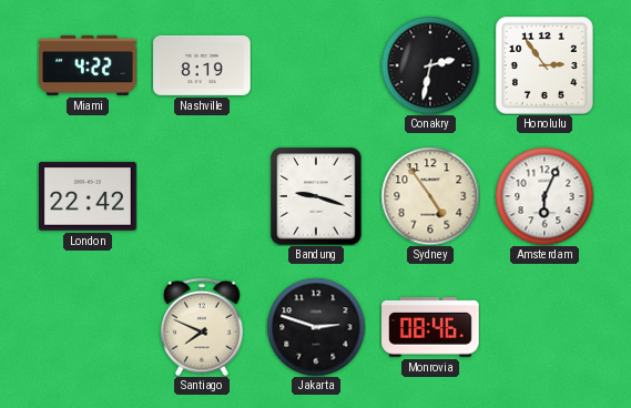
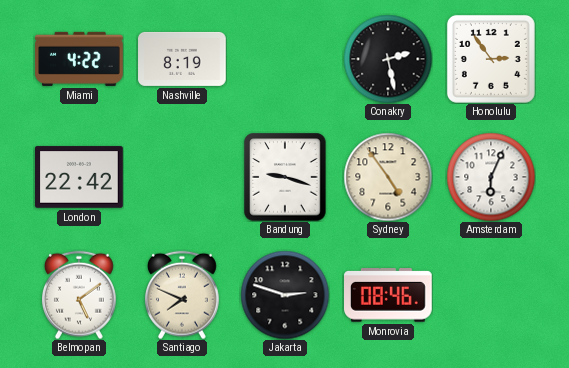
Conakry: 2:32 -> 2:28 (388, 59)
Belmopan: none -> 5:09 (79, 295)
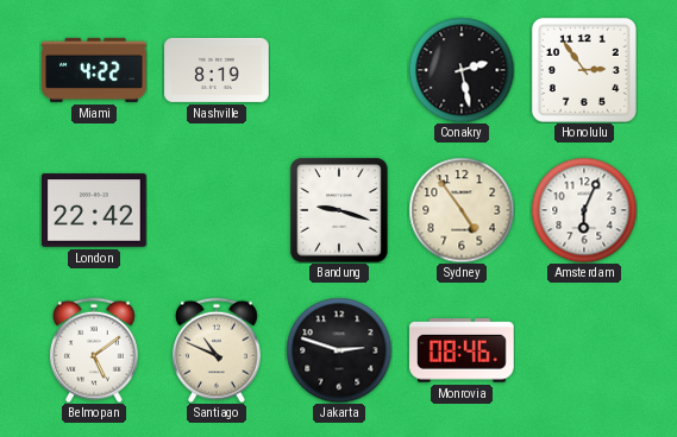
Santiago: 7:49 -> 10:49 (217, 350)
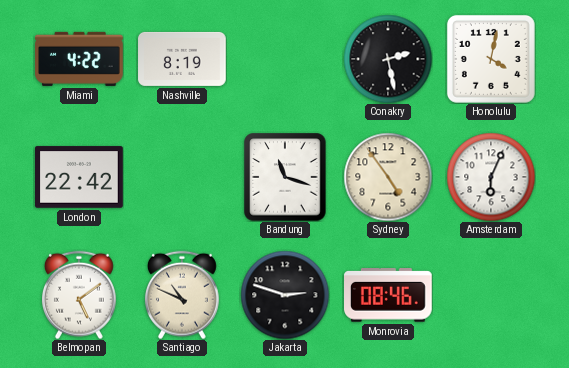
Honolulu: 2:54 -> 4:02 (491, 59)
Bandung: 9:18 -> 11:18 (285, 177)
